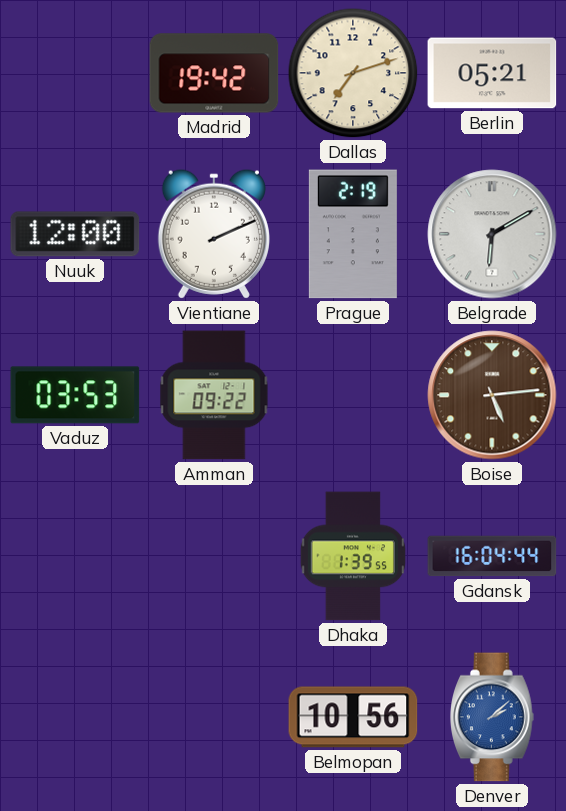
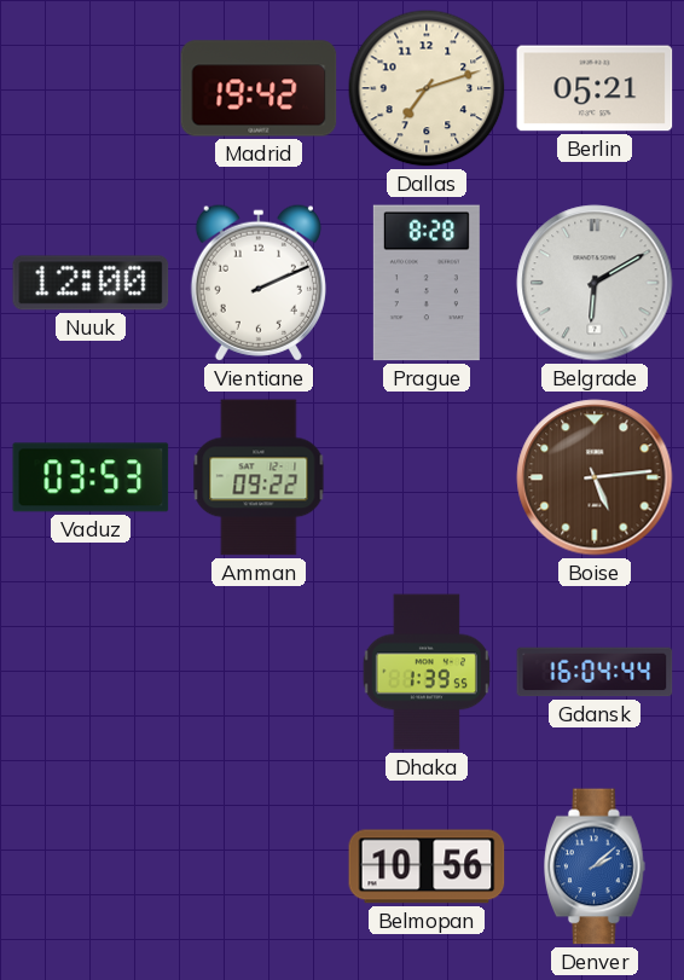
Prague: 2:19 -> 8:28 (427, 283)
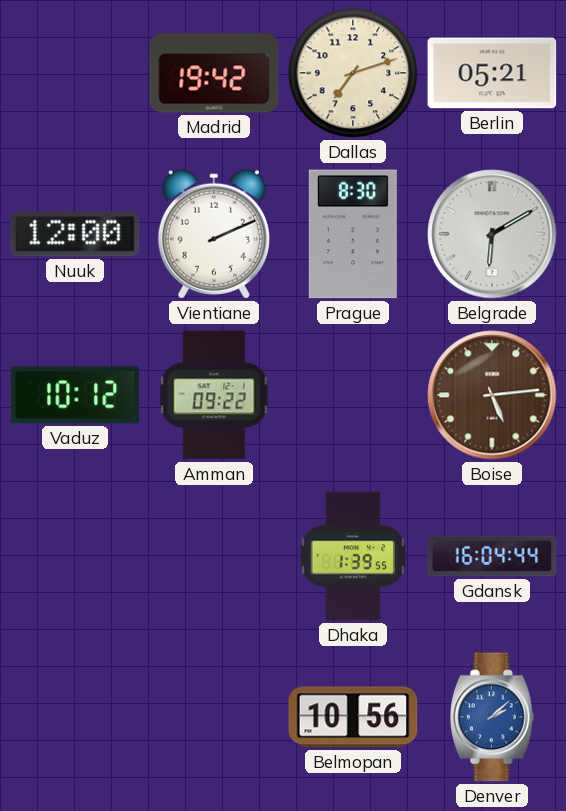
Prague: 8:28 -> 8:30 (353, 234)
Vaduz: 03:53 -> 10:12 (75, 395)
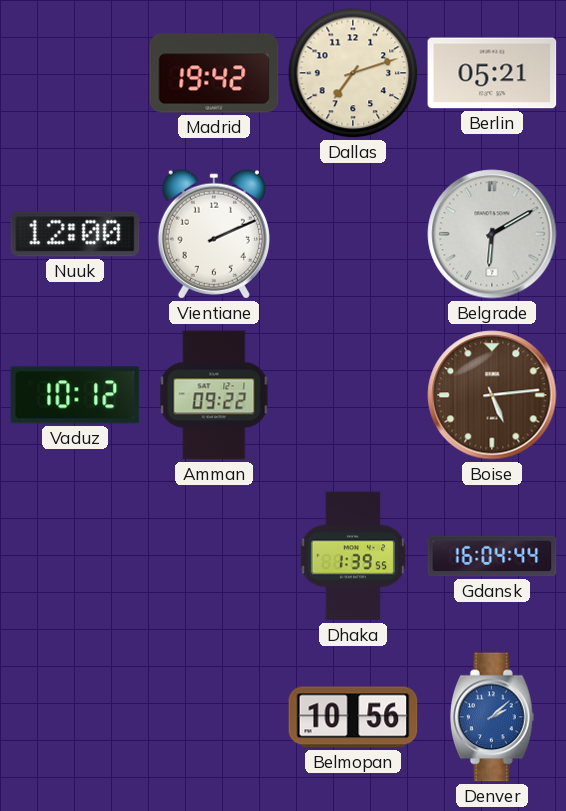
Prague: 8:30 -> none (353, 234)
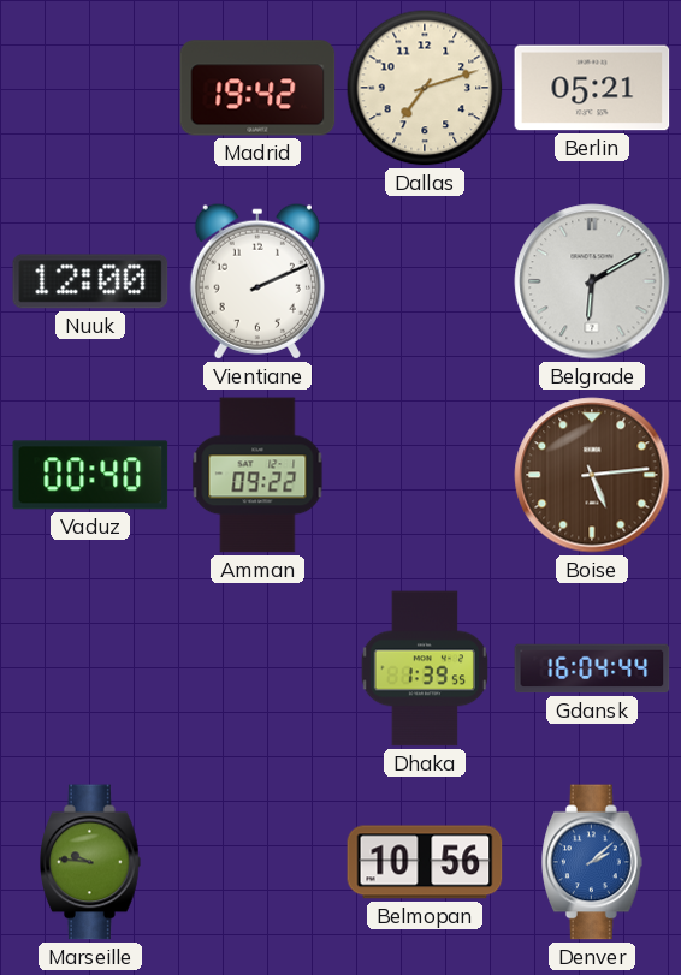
Vaduz: 10:12 -> 00:40 (90, 475)
Marseille: none -> 9:46 (90, 862)
